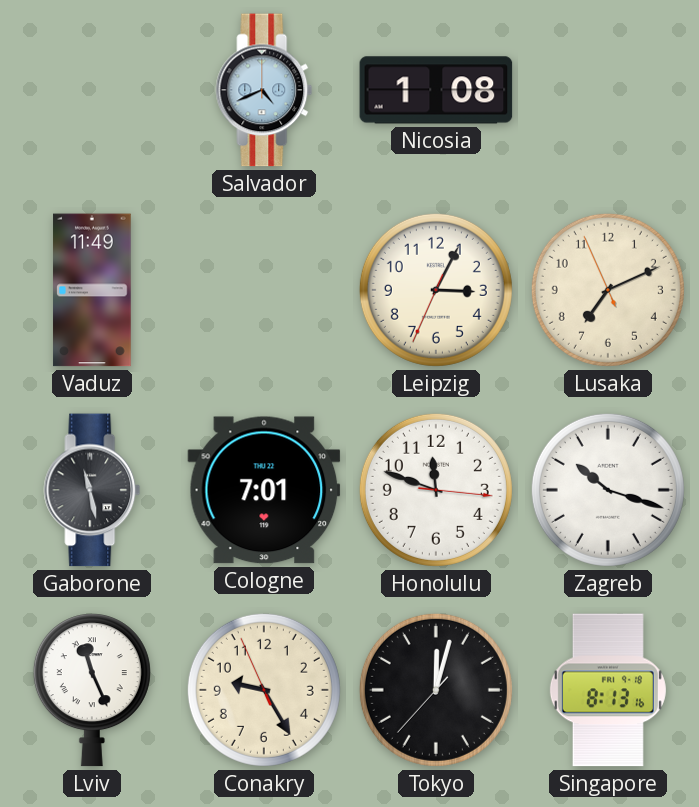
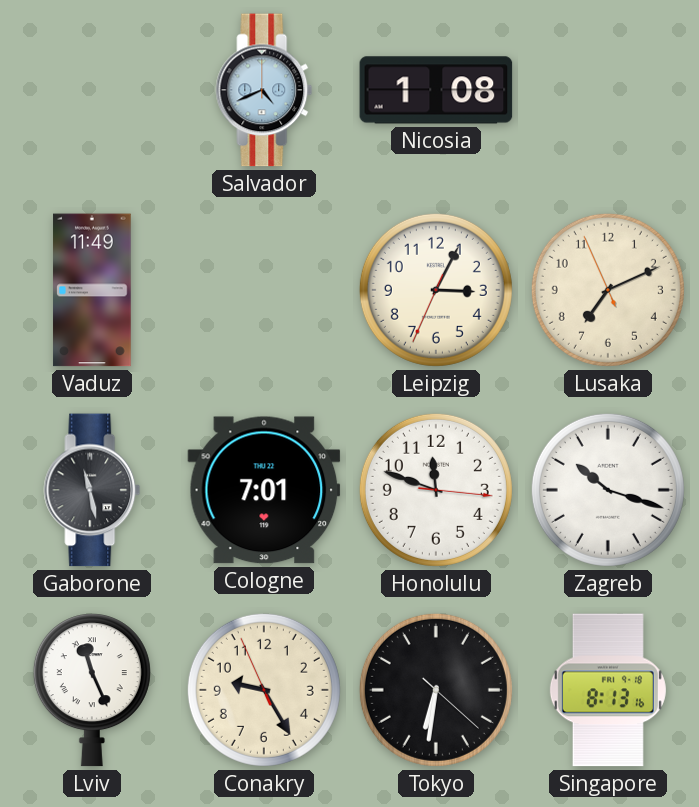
Tokyo: 12:02 -> 6:31 (436, 690)
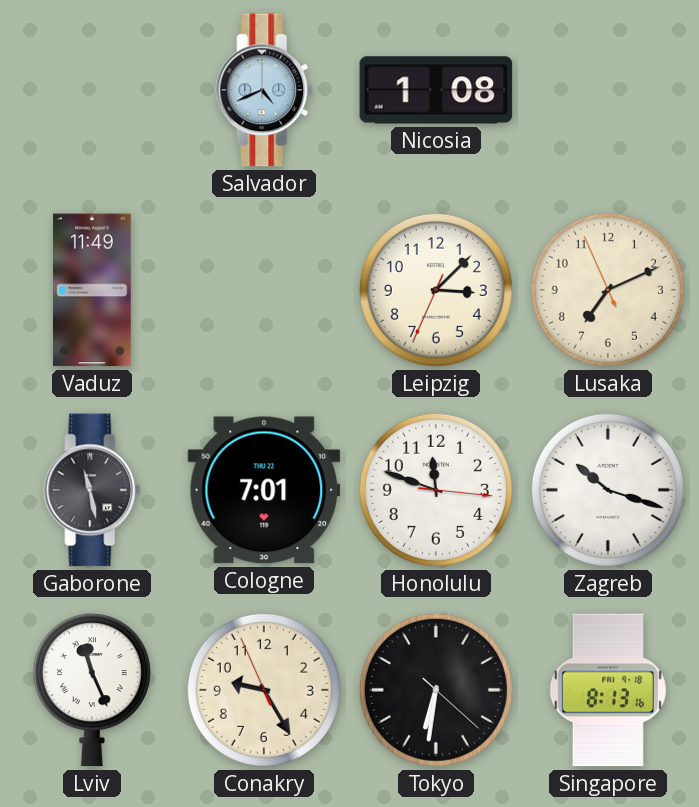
Leipzig: 3:04 -> 3:07 (436, 290)
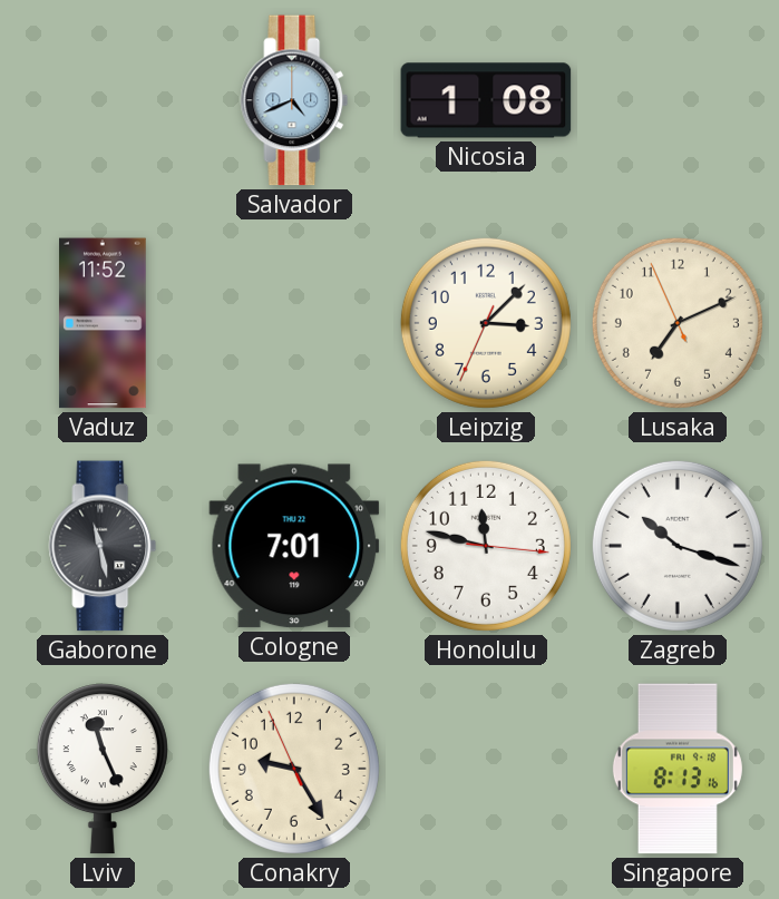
Vaduz: 11:49 -> 11:52 (103, 323)
Honolulu: 11:48 -> 11:47 (486, 546)
Tokyo: 6:31 -> none (436, 690)
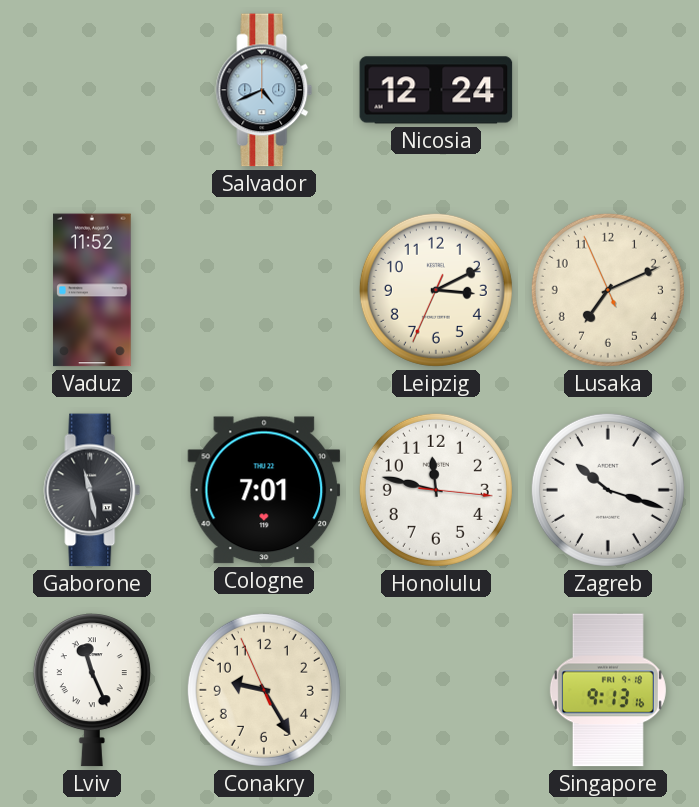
Nicosia: 1:08 -> 12:24 (436, 90)
Leipzig: 3:07 -> 3:10 (436, 290)
Singapore: 8:13 -> 9:13 (608, 690)
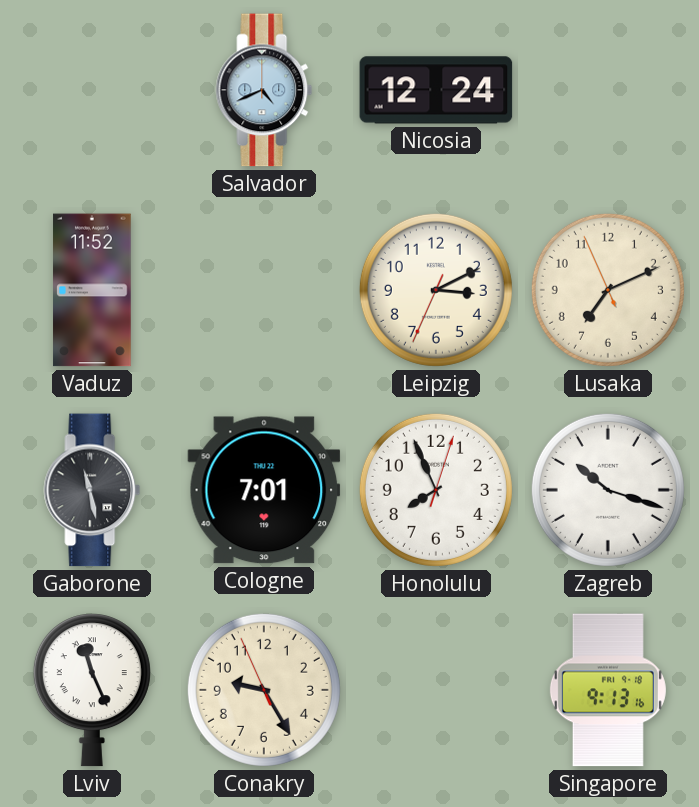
Honolulu: 11:47 -> 7:56 (436, 490)
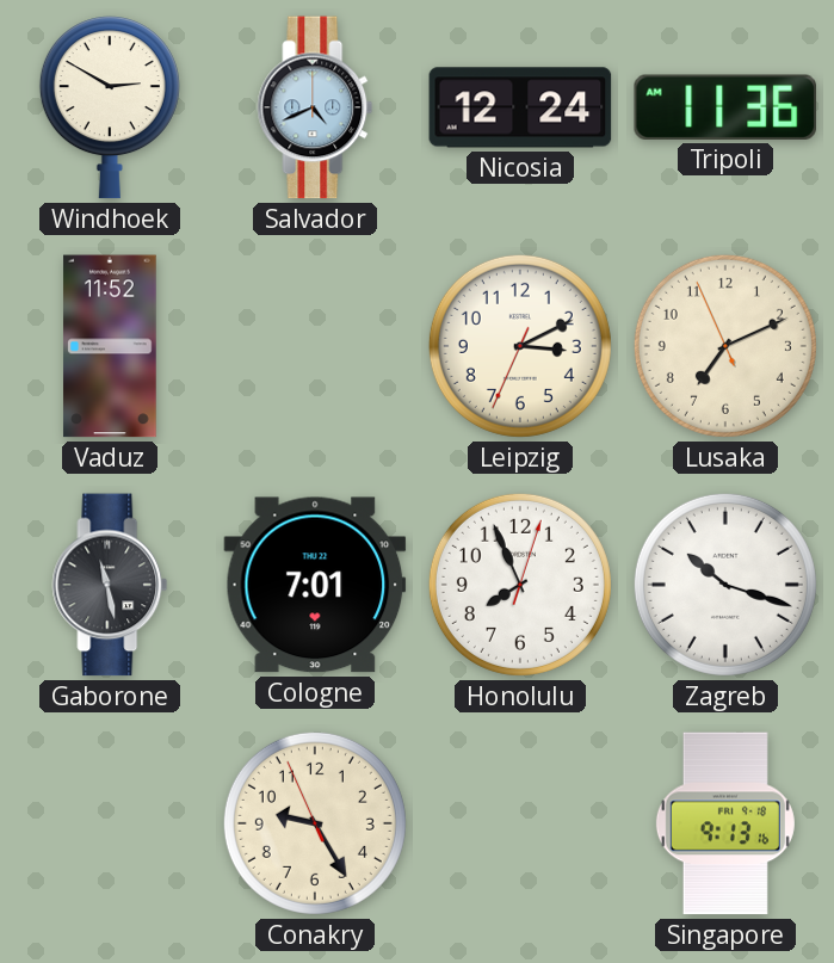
Windhoek: none -> 2:50 (110, 107)
Tripoli: none -> 11:36 (724, 107)
Lviv: 11:26 -> none (92, 690)
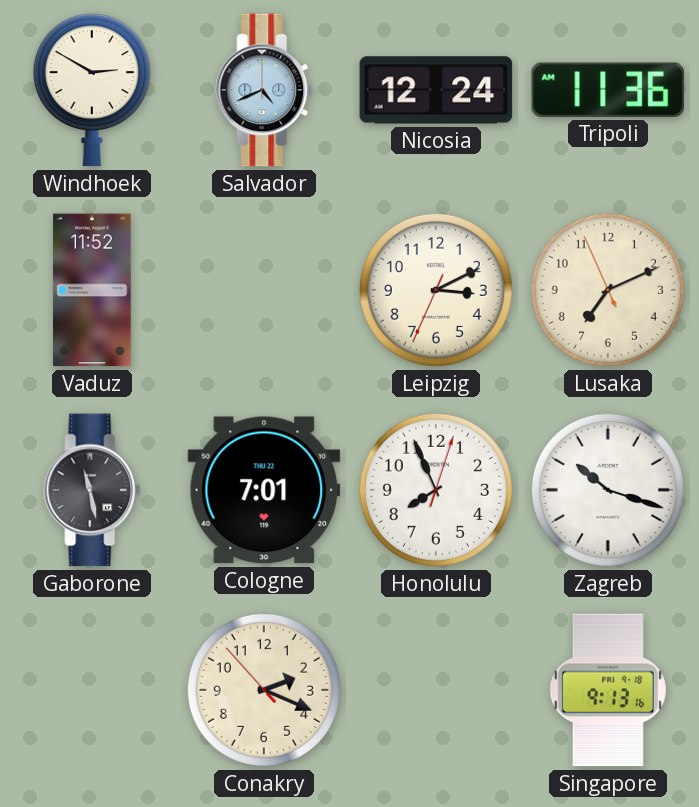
Conakry: 9:24 -> 2:18 (264, 690)
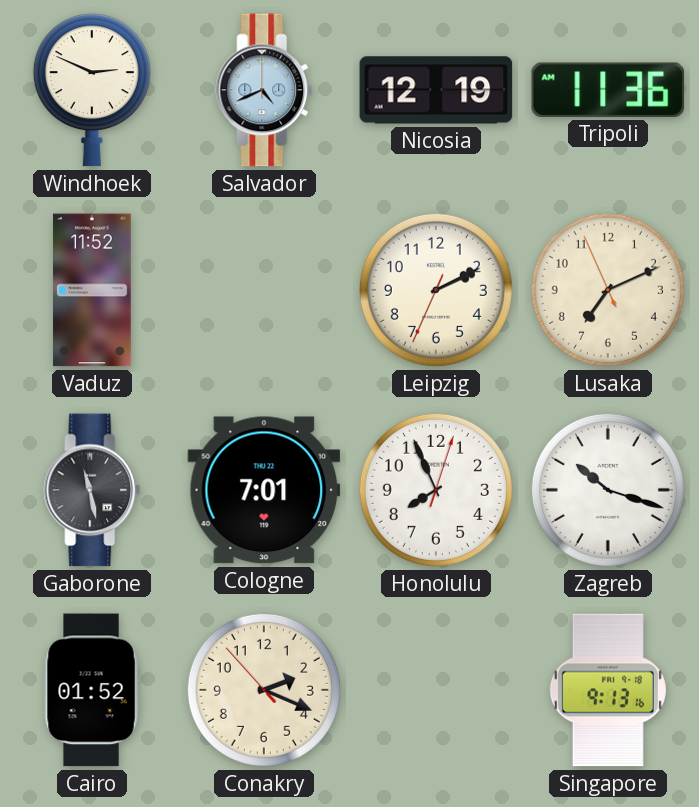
Windhoek: 2:50 -> 2:49 (92, 90)
Nicosia: 12:24 -> 12:19 (436, 90)
Leipzig: 3:10 -> 2:10 (436, 290)
Cairo: none -> 01:52 (92, 690)
